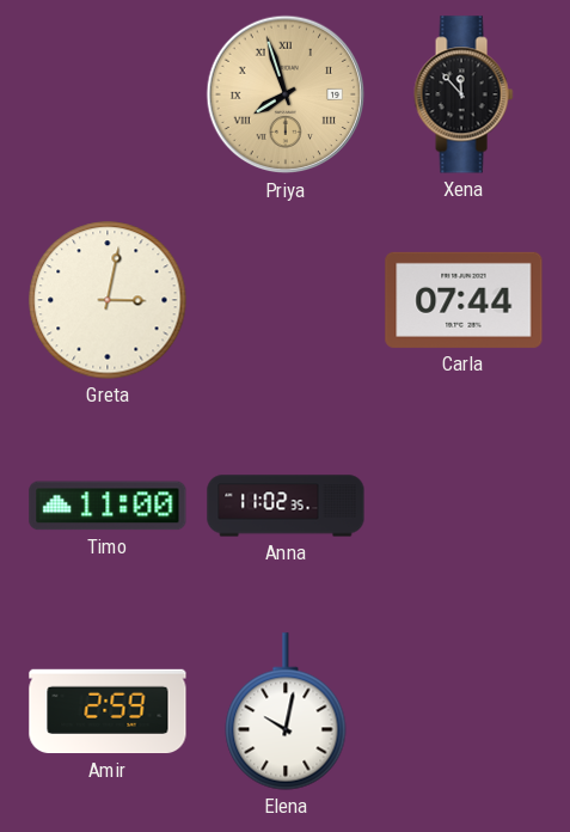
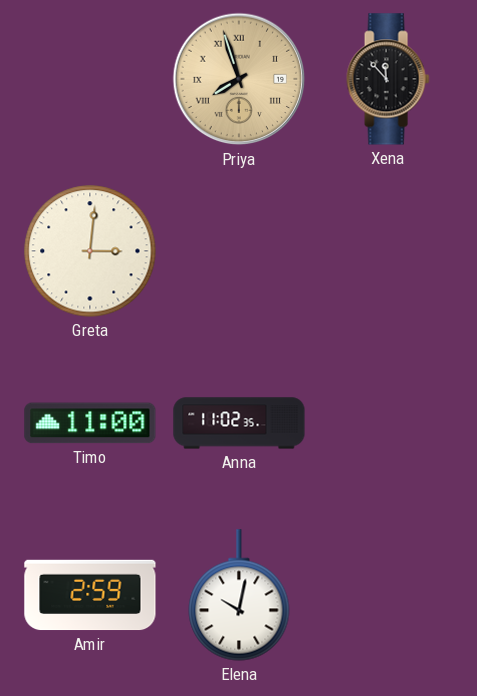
Greta: 3:02 -> 3:01 (90, 251)
Carla: 07:44 -> none (464, 300)
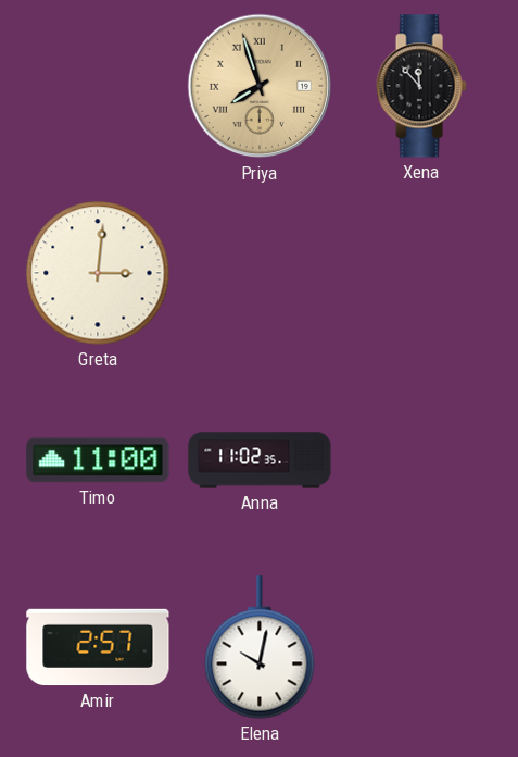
Amir: 2:59 -> 2:57 (98, 647)
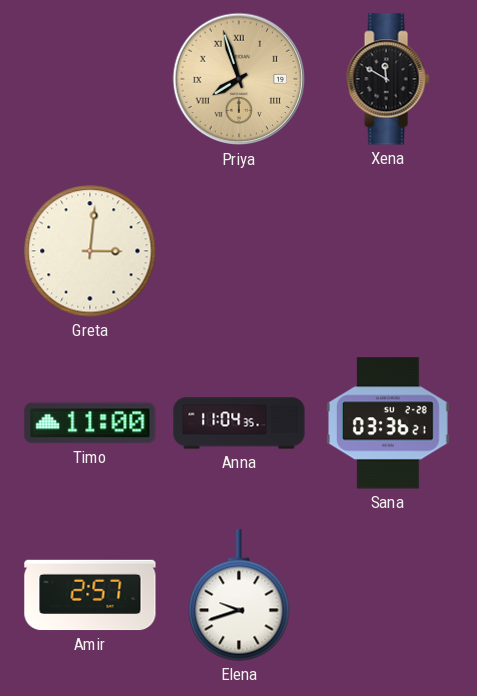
Xena: 11:53 -> 11:50 (388, 79)
Anna: 11:02 -> 11:04 (239, 423)
Sana: none -> 03:36 (388, 423)
Elena: 10:02 -> 9:42 (239, 595)
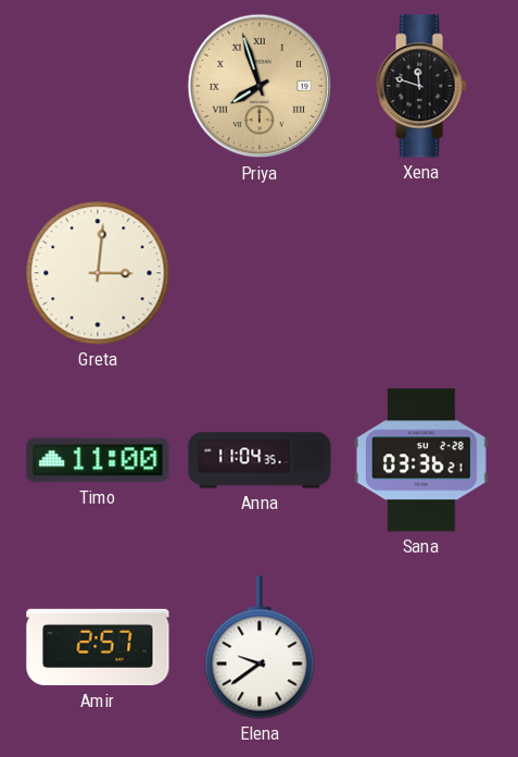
Xena: 11:50 -> 11:48 (421, 86)
Elena: 9:42 -> 9:39 (260, 647)
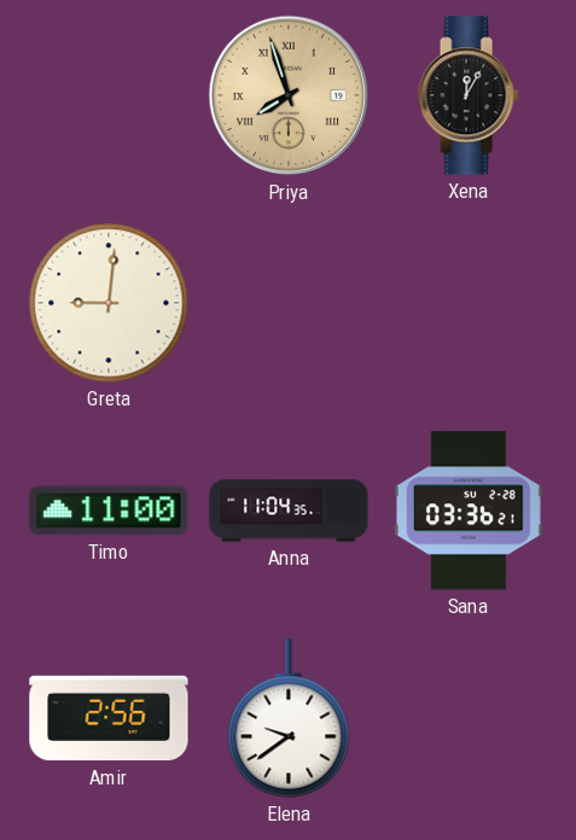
Xena: 11:48 -> 12:05 (469, 95)
Greta: 3:01 -> 9:01 (109, 303)
Amir: 2:57 -> 2:56 (109, 718)
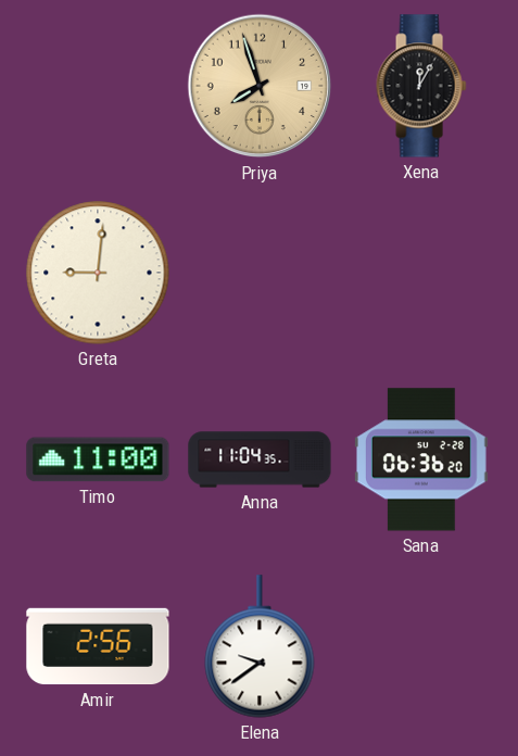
Priya numerals: Roman -> Arabic (260, 86)
Sana: 03:36 -> 06:36 (421, 459)
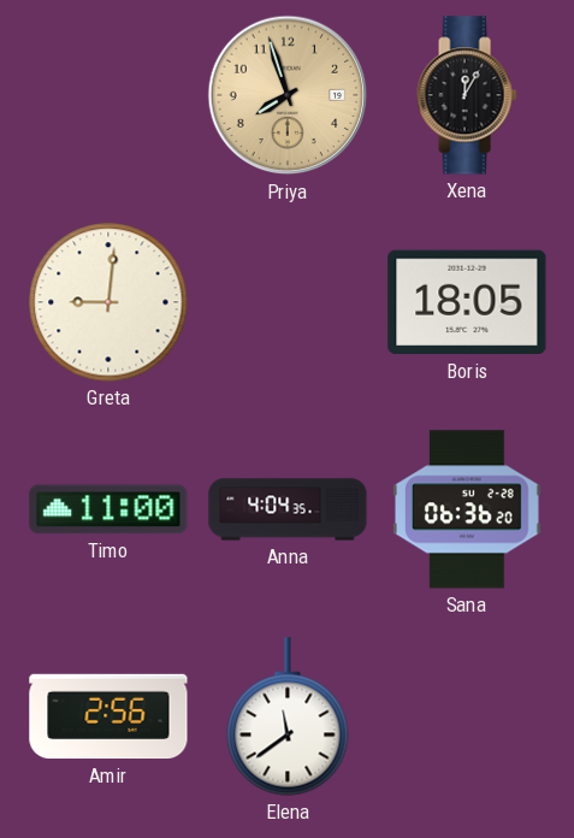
Boris: none -> 18:05 (467, 302)
Anna: 11:04 -> 4:04 (288, 509)
Elena: 9:39 -> 11:39 (288, 716)
